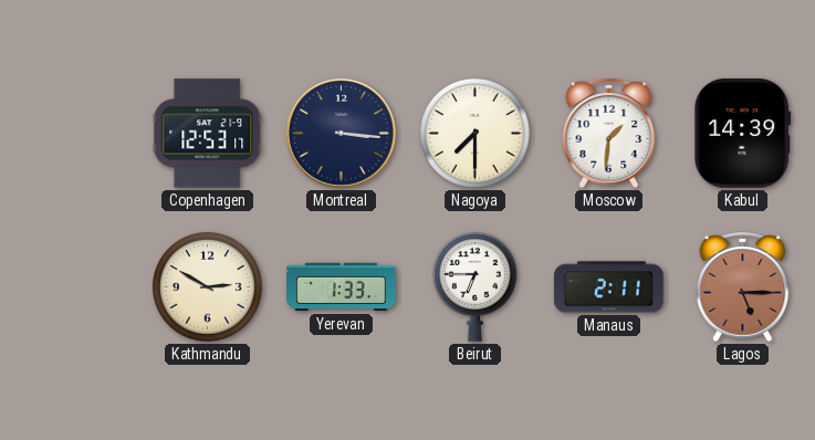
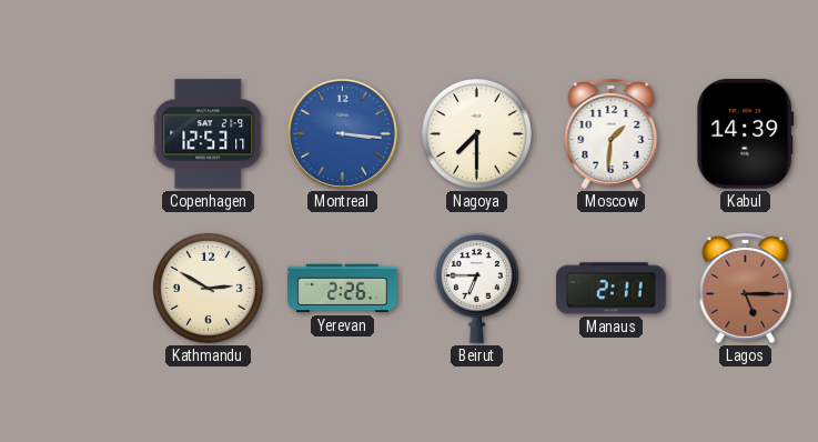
Montreal dial: navy -> blue (342, 133)
Yerevan: 1:33 -> 2:26 (343, 289)
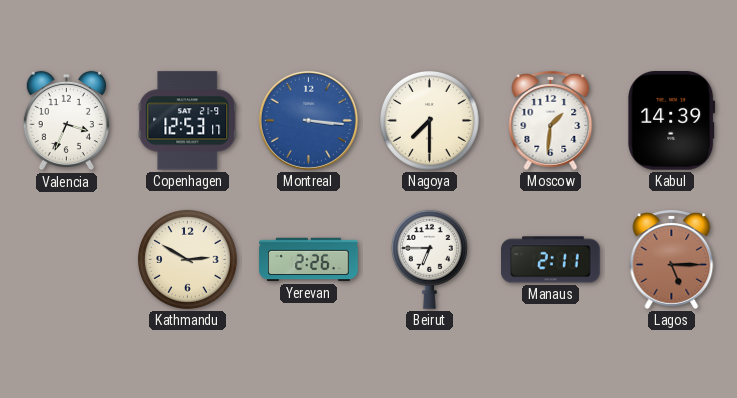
Valencia: none -> 3:34 (66, 121)
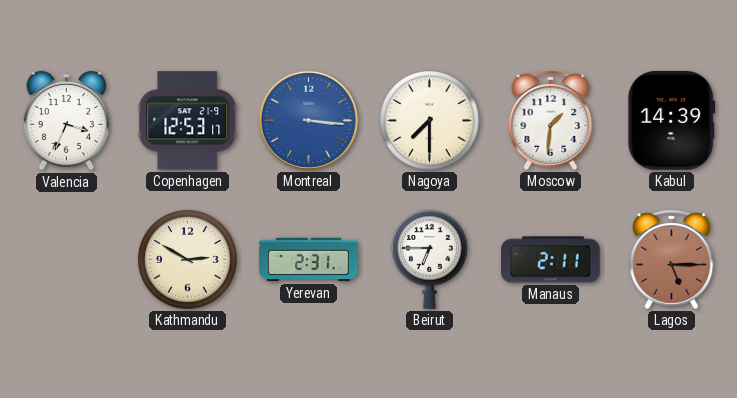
Yerevan: 2:26 -> 2:31 (309, 260)
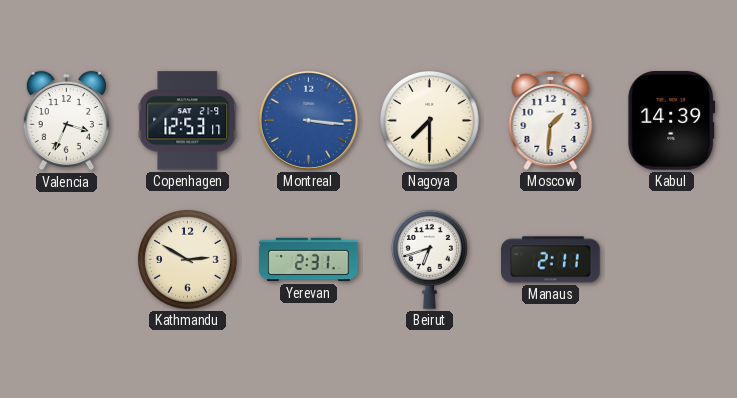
Beirut: 6:45 -> 6:42 (429, 259)
Lagos: 5:15 -> none (672, 259)
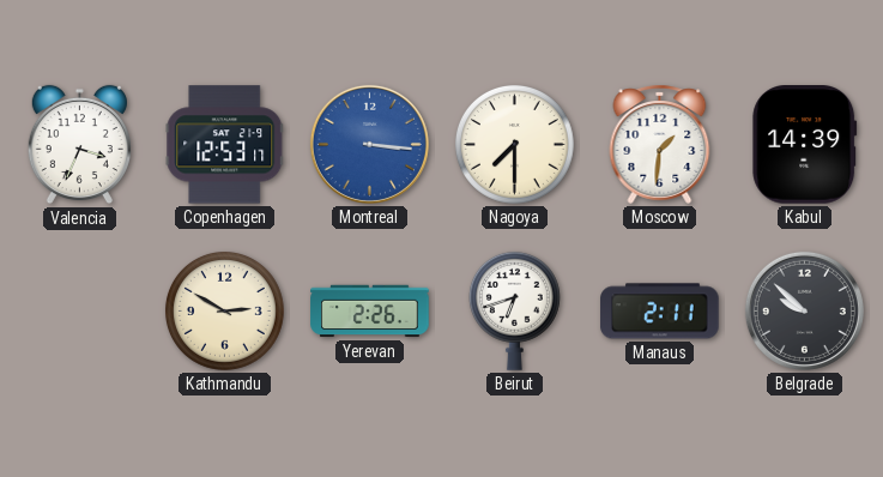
Yerevan: 2:31 -> 2:26 (370, 312)
Belgrade: none -> 9:52 (804, 310)
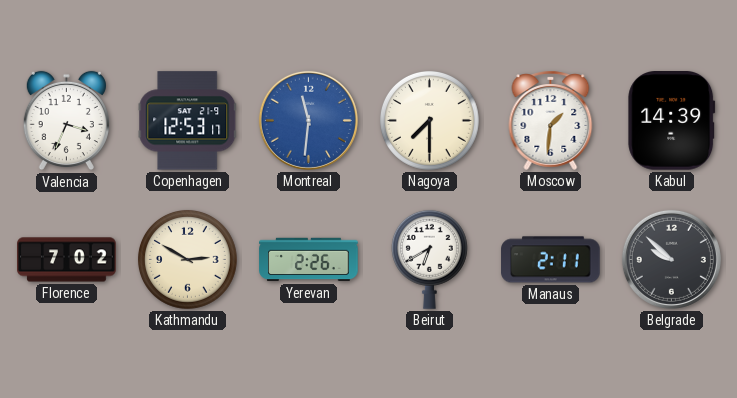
Montreal: 3:16 -> 11:31 (308, 120)
Florence: none -> 7:02 (67, 260)
Beirut: 6:42 -> 6:40 (429, 259)
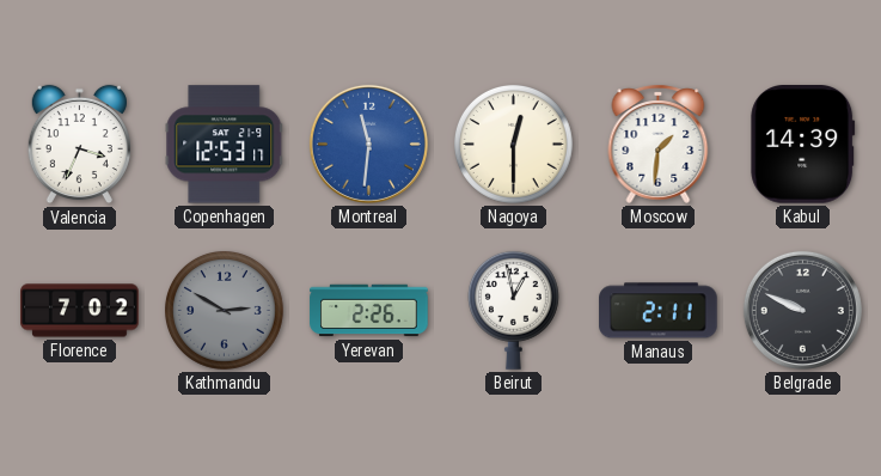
Nagoya: 7:30 -> 12:30 (513, 144)
Kathmandu dial: cream -> grey (224, 310)
Beirut: 6:40 -> 12:58 (513, 310)
Belgrade: 9:52 -> 9:49 (802, 310)
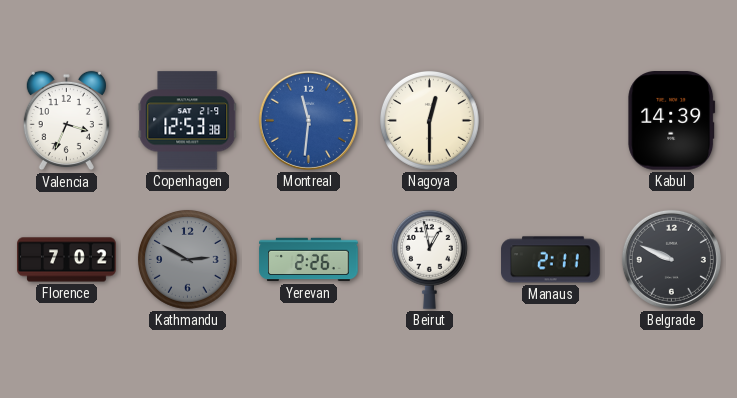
Copenhagen: 12:53:17 -> 12:53:38 (188, 121)
Moscow: 1:31 -> none (659, 144)
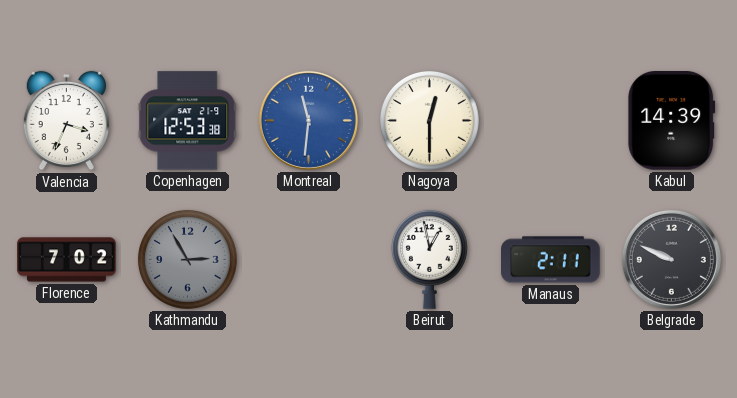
Kathmandu: 2:50 -> 2:55 (187, 259)
Yerevan: 2:26 -> none (309, 260)
